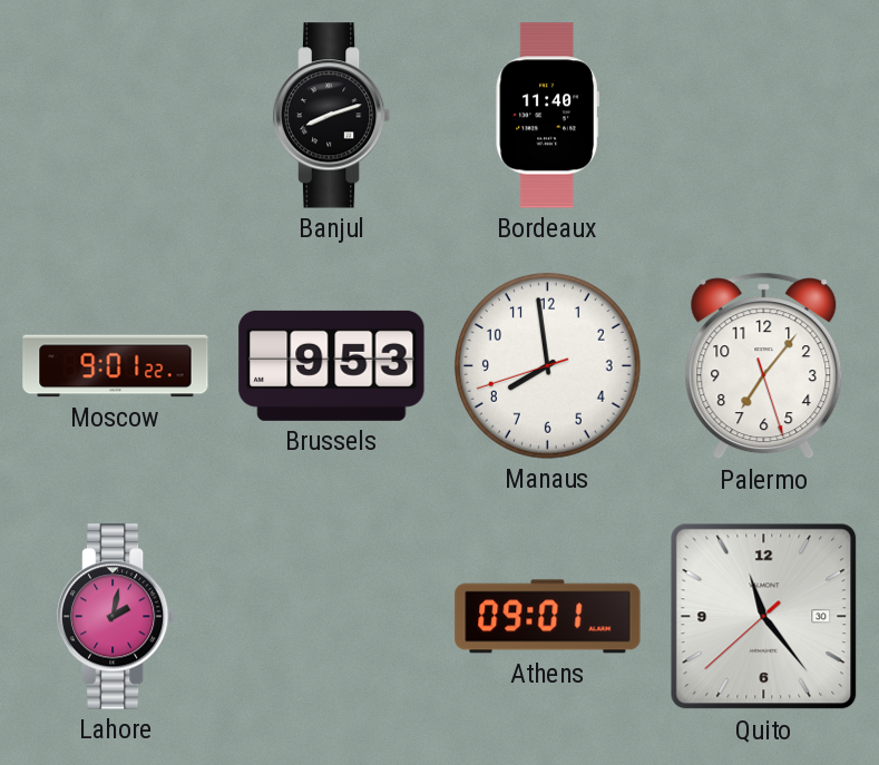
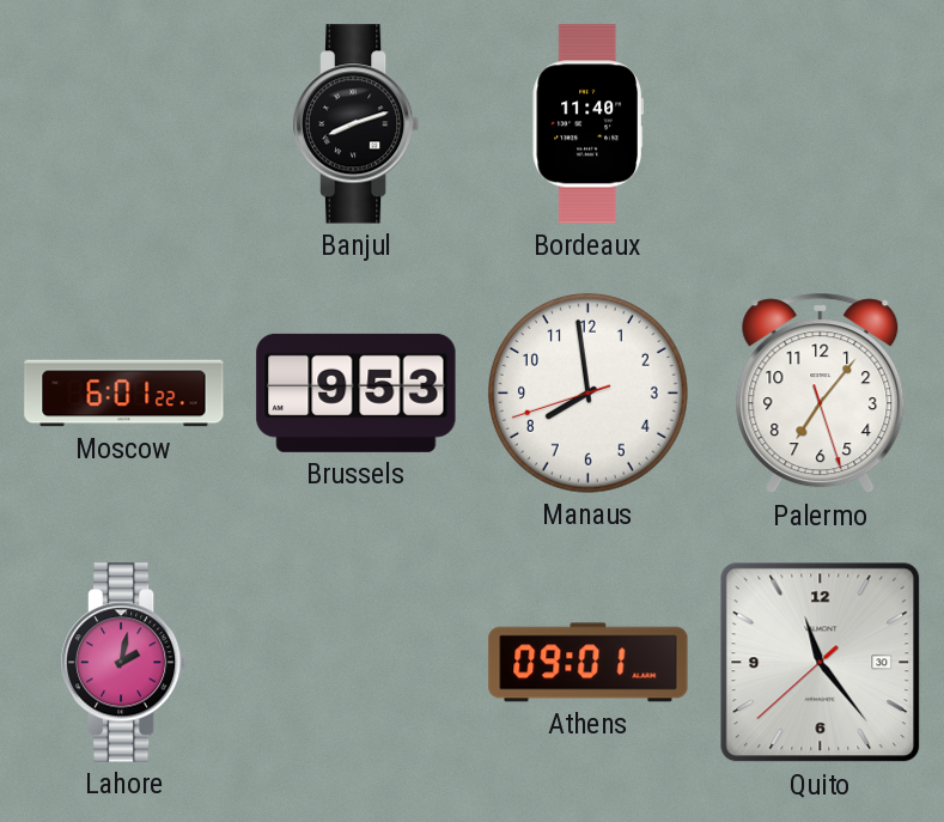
Moscow: 9:01 -> 6:01 (124, 394)
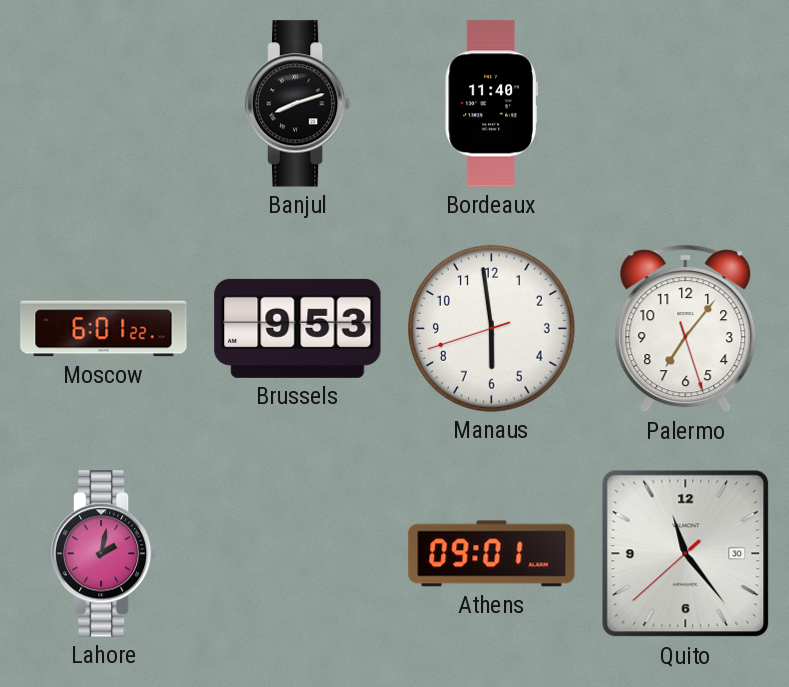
Manaus: 7:58 -> 5:58 (491, 328)
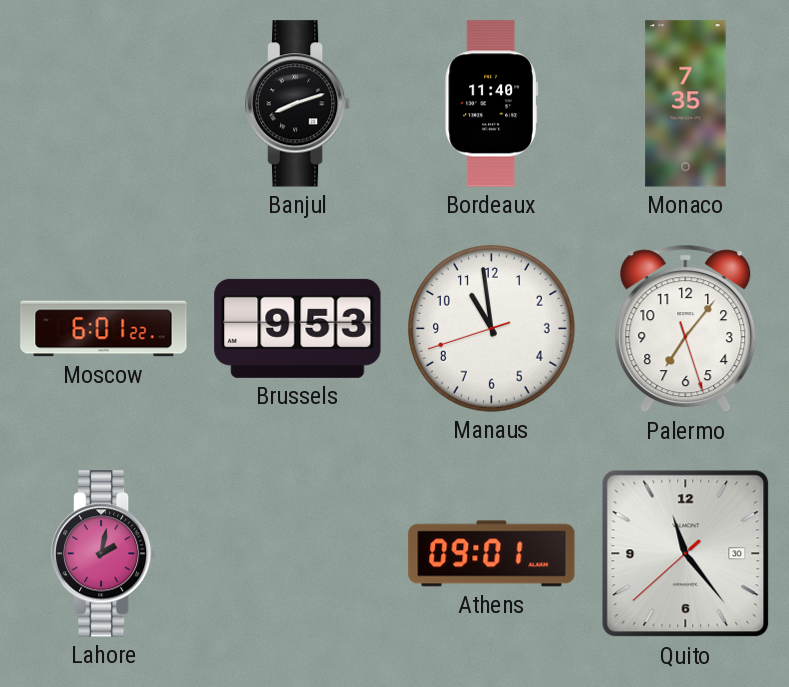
Monaco: none -> 7:35 (686, 104)
Manaus: 5:58 -> 10:58 (491, 328)
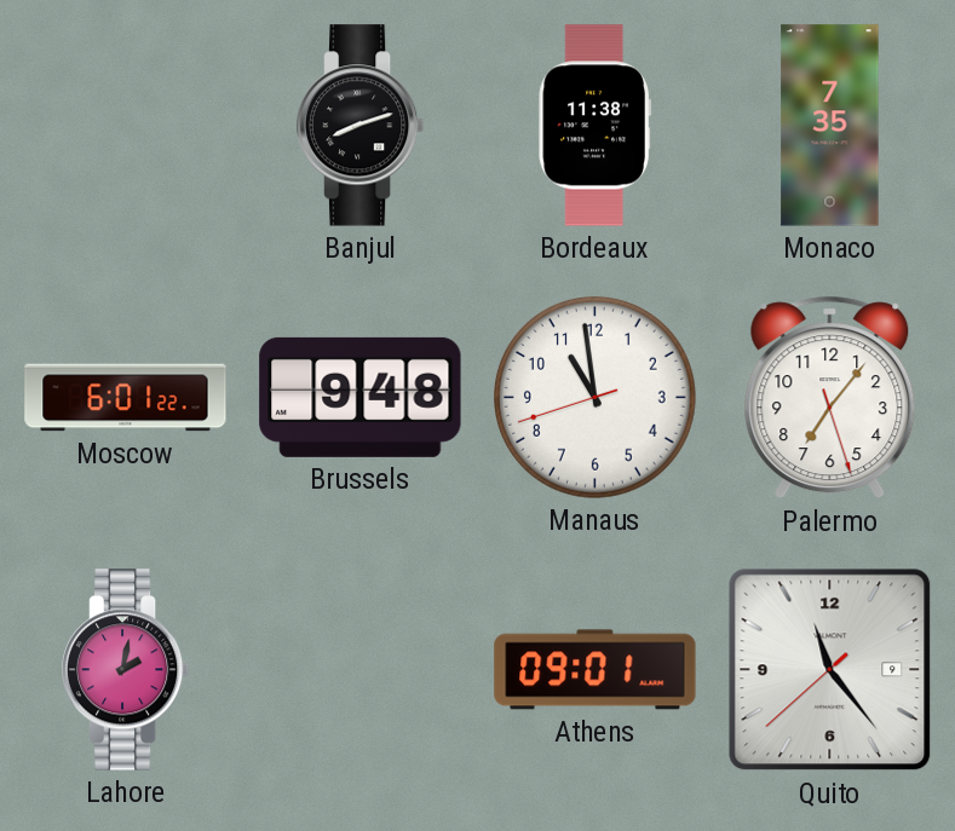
Bordeaux: 11:40 -> 11:38 (594, 126)
Brussels: 9:53 -> 9:48 (361, 397)
Quito date: 30 -> 9 (830, 670)
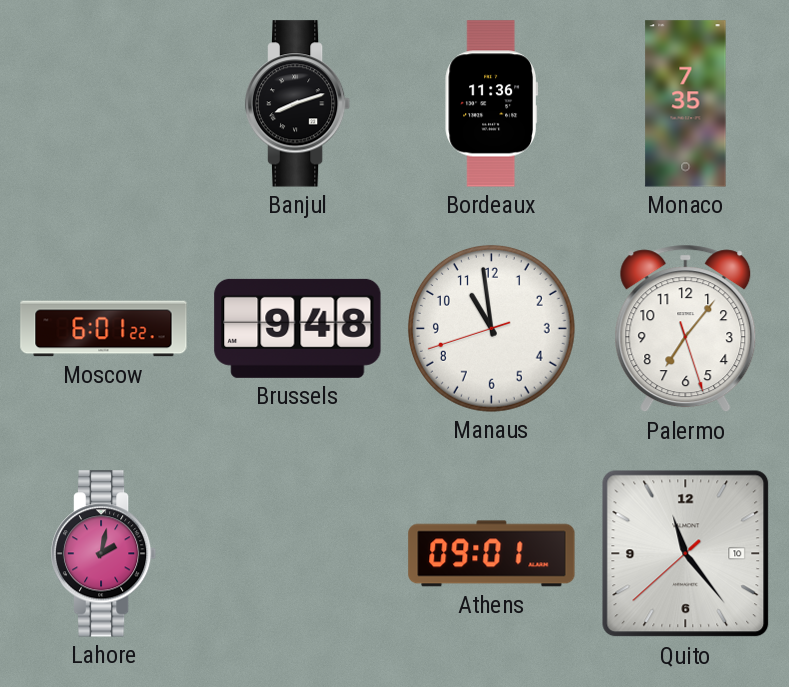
Bordeaux: 11:38 -> 11:36 (491, 104)
Quito date: 9 -> 10 (686, 554)
